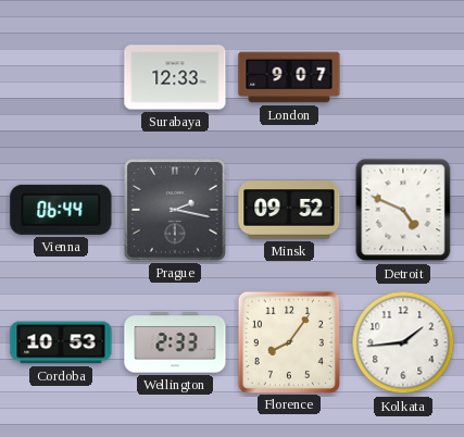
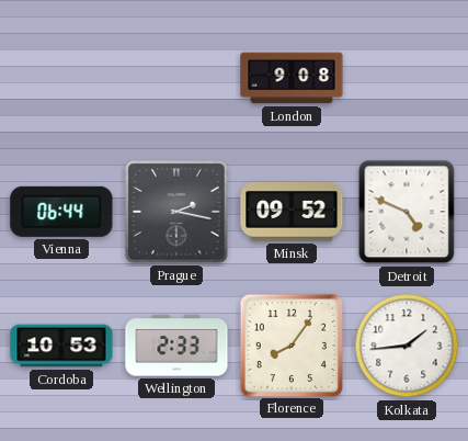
Surabaya: 12:33 -> none (175, 77)
London: 9:07 -> 9:08 (292, 78)
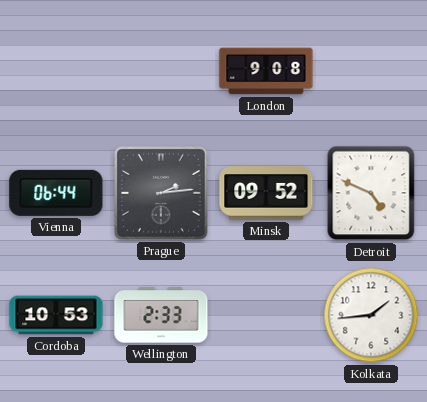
Prague: 2:17 -> 2:14 (162, 194)
Florence: 8:06 -> none (290, 344)
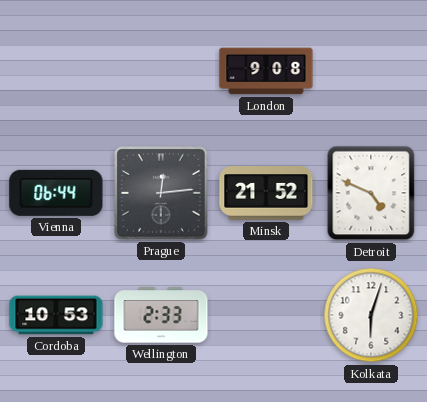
Prague: 2:14 -> 12:14 (162, 194)
Minsk: 09:52 -> 21:52 (266, 193)
Kolkata: 1:44 -> 6:03 (371, 315)
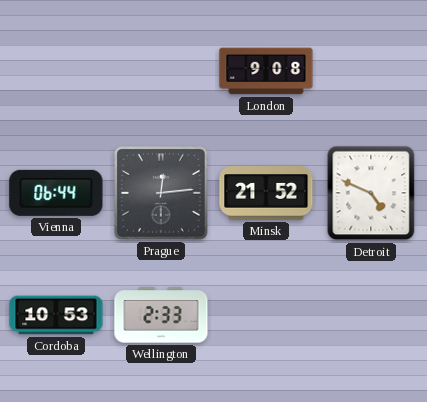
Kolkata: 6:03 -> none (371, 315)
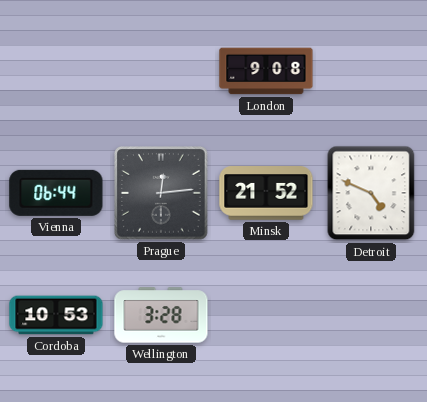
Wellington: 2:33 -> 3:28 (161, 315)
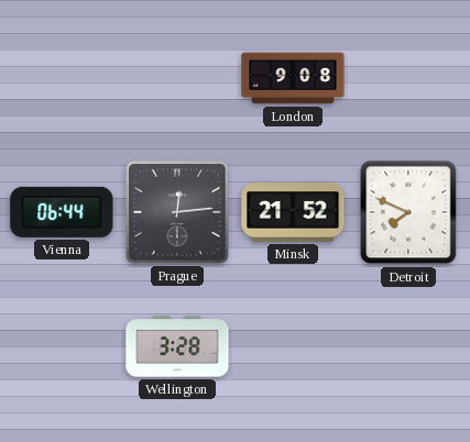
Detroit: 4:49 -> 7:49 (408, 212)
Cordoba: 10:53 -> none (56, 315)
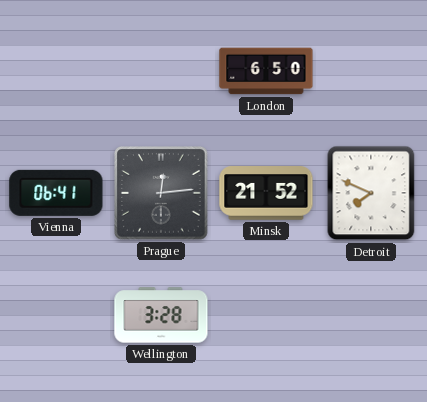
London: 9:08 -> 6:50 (266, 71)
Vienna: 06:44 -> 06:41 (56, 193)
